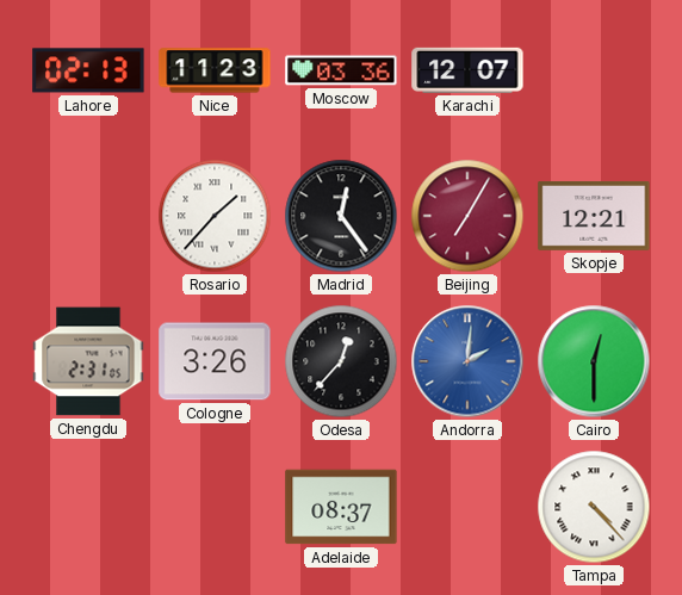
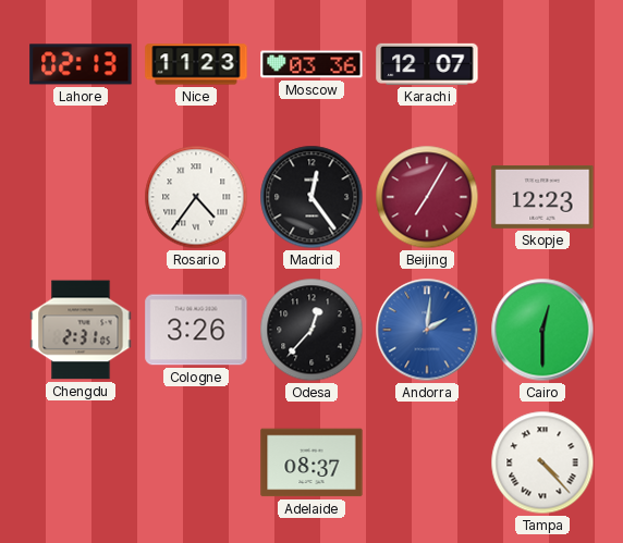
Rosario: 1:37 -> 4:36 (196, 197)
Skopje: 12:21 -> 12:23 (542, 197)
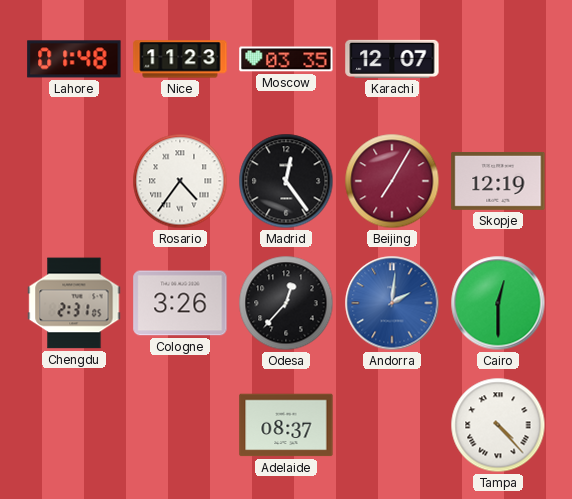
Lahore: 02:13 -> 01:48 (74, 59)
Moscow: 03:36 -> 03:35 (286, 59)
Skopje: 12:23 -> 12:19 (498, 181)
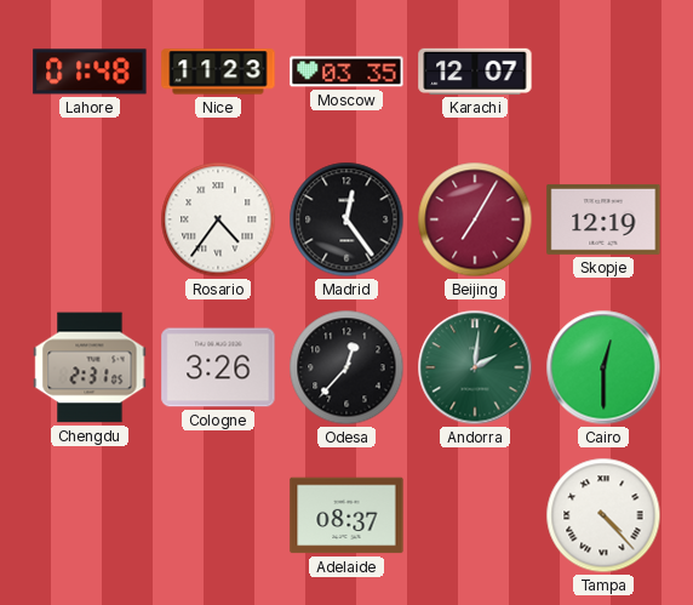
Andorra dial: blue -> green (475, 367)
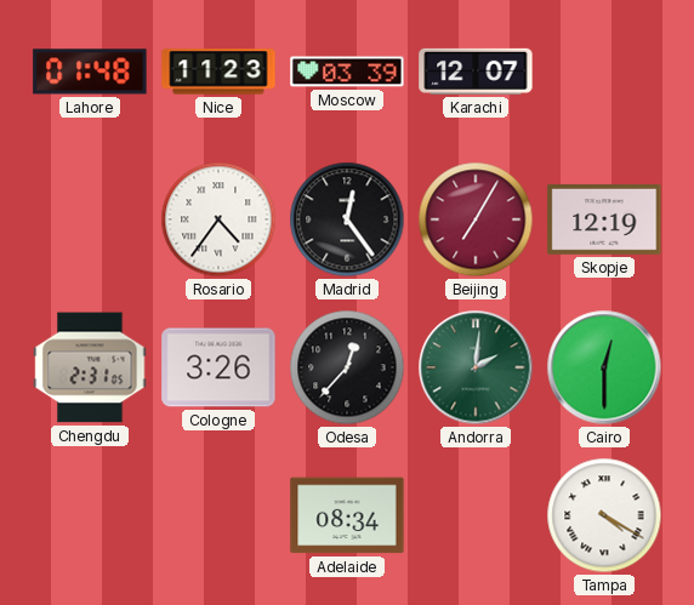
Moscow: 03:35 -> 03:39 (347, 72)
Adelaide: 08:37 -> 08:34 (347, 515)
Tampa: 4:23 -> 4:20 (604, 515)
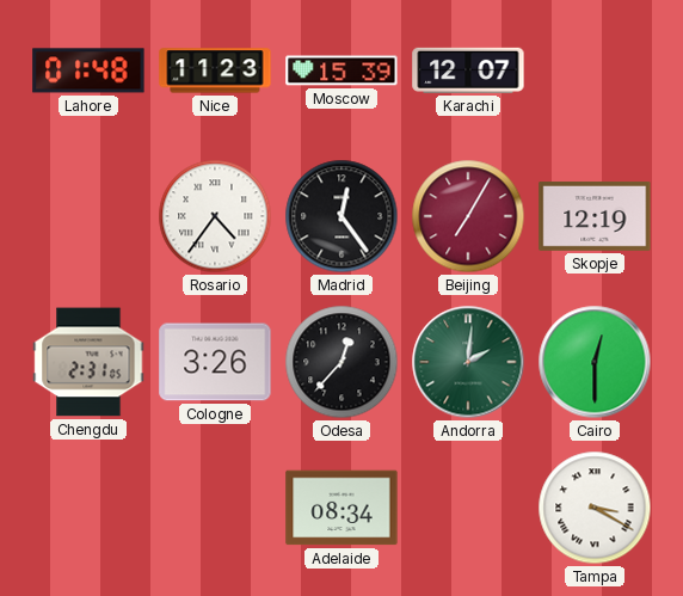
Moscow: 03:39 -> 15:39 (341, 70)
Tampa: 4:20 -> 3:20 (595, 508)
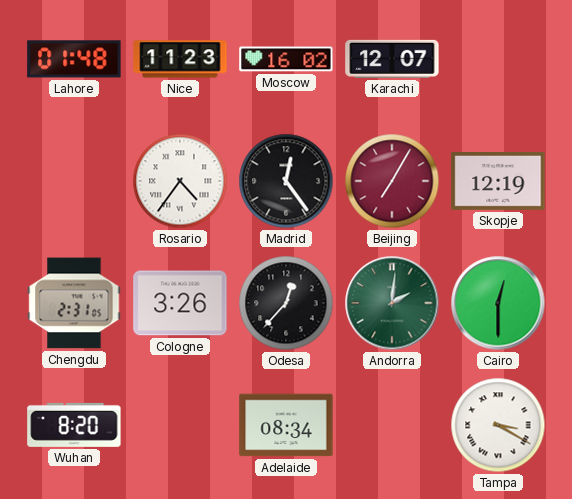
Moscow: 15:39 -> 16:02 (286, 59)
Wuhan: none -> 8:20 (74, 425)
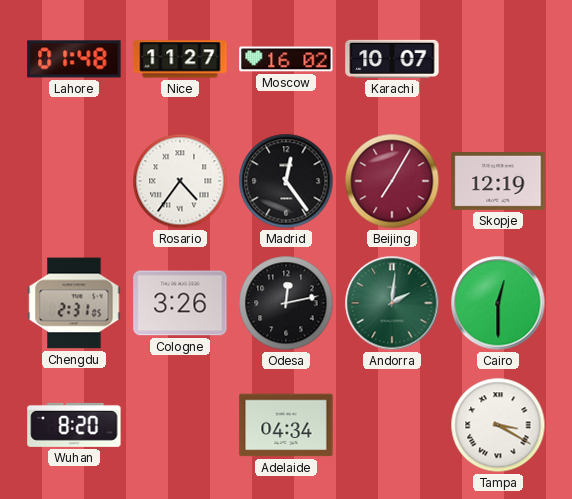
Nice: 11:23 -> 11:27 (180, 59)
Karachi: 12:07 -> 10:07 (392, 59)
Odesa: 12:37 -> 12:13 (286, 303)
Adelaide: 08:34 -> 04:34 (286, 425)
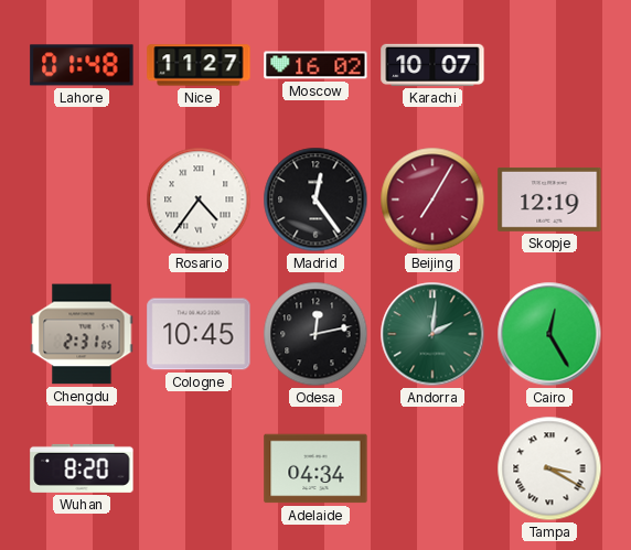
Cologne: 3:26 -> 10:45 (199, 334)
Cairo: 12:30 -> 12:25 (549, 334)
